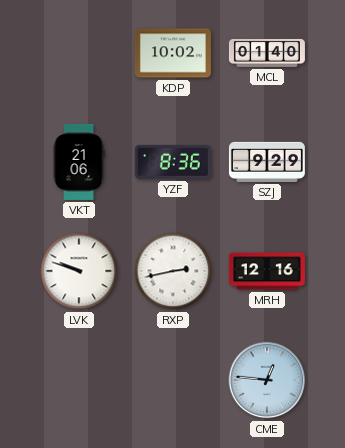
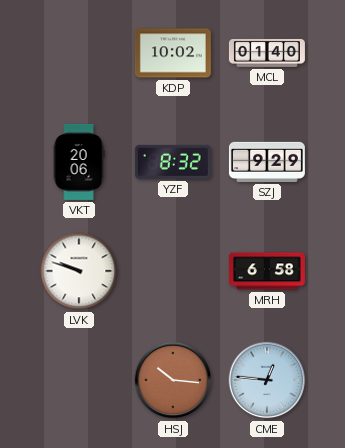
VKT: 21:06 -> 20:06 (79, 162)
YZF: 8:36 -> 8:32 (173, 162)
RXP: 2:43 -> none (173, 271)
MRH: 12:16 -> 6:58 (267, 271)
HSJ: none -> 10:16 (173, 380)
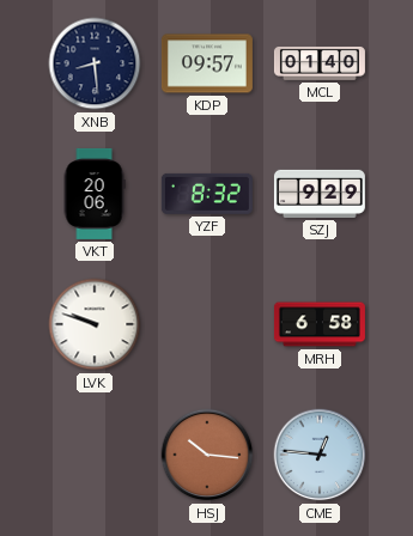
XNB: none -> 8:29 (95, 63)
KDP: 10:02 -> 09:57 (207, 63)
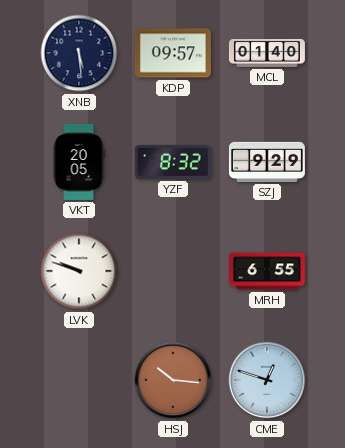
XNB: 8:29 -> 5:29 (79, 53)
VKT: 20:06 -> 20:05 (79, 162)
MRH: 6:58 -> 6:55 (267, 271)
CME: 12:46 -> 12:48 (267, 380)
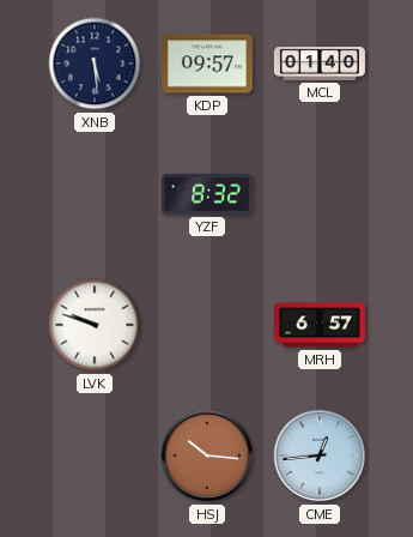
VKT: 20:05 -> none (79, 162)
SZJ: 9:29 -> none (267, 162)
MRH: 6:55 -> 6:57 (320, 325)
CME: 12:48 -> 12:44 (320, 455)
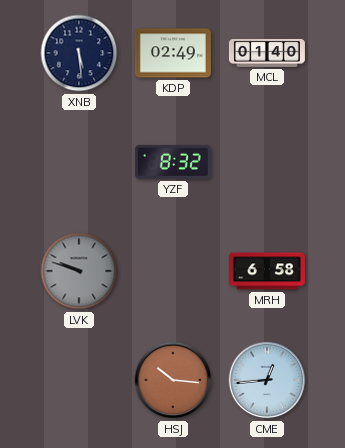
KDP: 09:57 -> 02:49 (173, 53)
LVK dial: white -> grey (79, 271)
MRH: 6:57 -> 6:58 (267, 271)
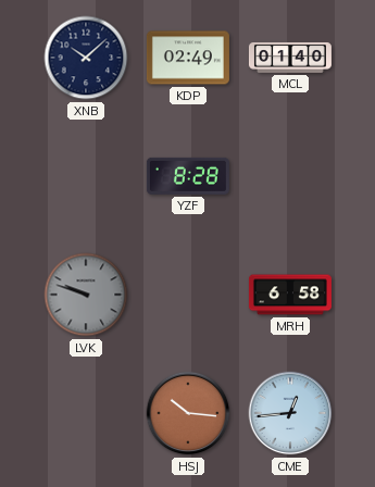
XNB: 5:29 -> 10:08 (86, 58)
YZF: 8:32 -> 8:28 (188, 176)
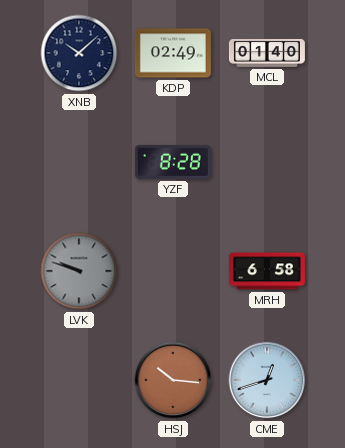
CME: 12:44 -> 12:42 (267, 380)
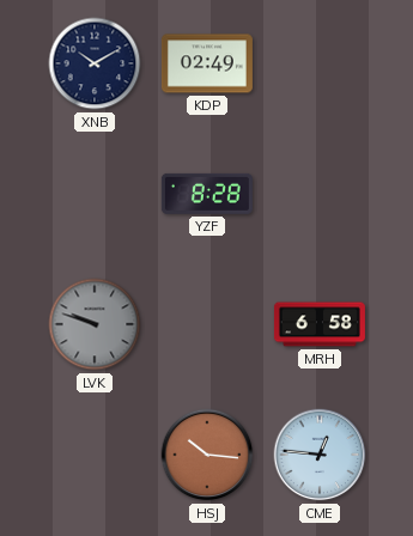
XNB: 10:08 -> 10:10 (95, 63)
MCL: 01:40 -> none (267, 53)
CME: 12:42 -> 12:46 (320, 455)
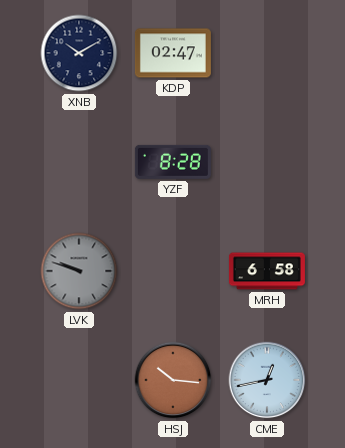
KDP: 02:49 -> 02:47 (173, 53)
CME: 12:46 -> 12:43 (267, 380)
